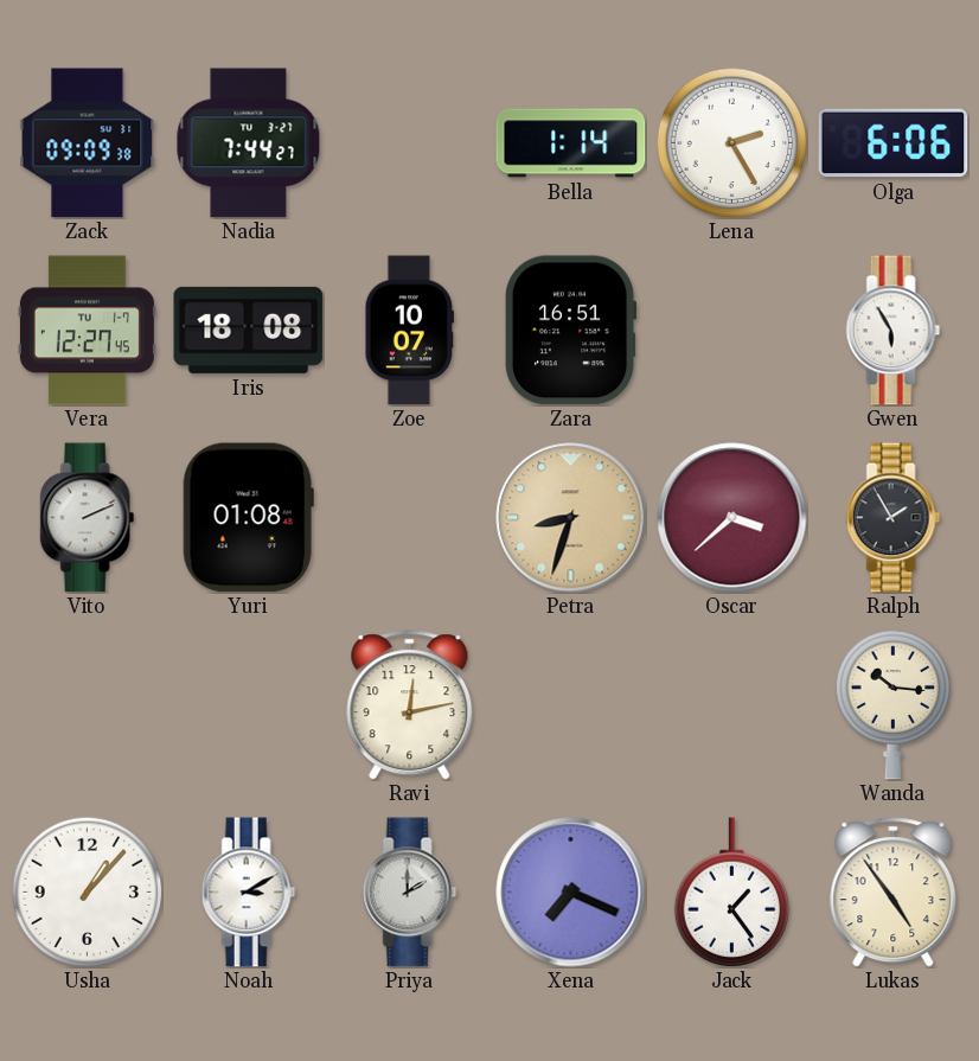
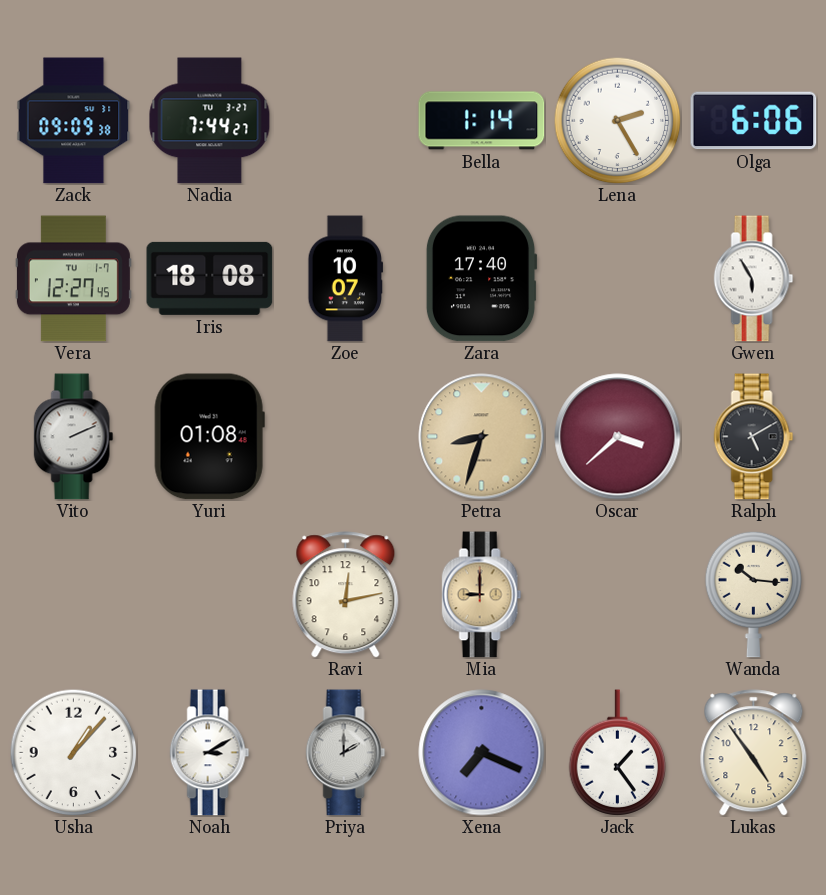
Zara: 16:51 -> 17:40 (481, 279)
Ralph: 1:55 -> 5:10 (754, 437)
Mia: none -> 9:00 (482, 595)
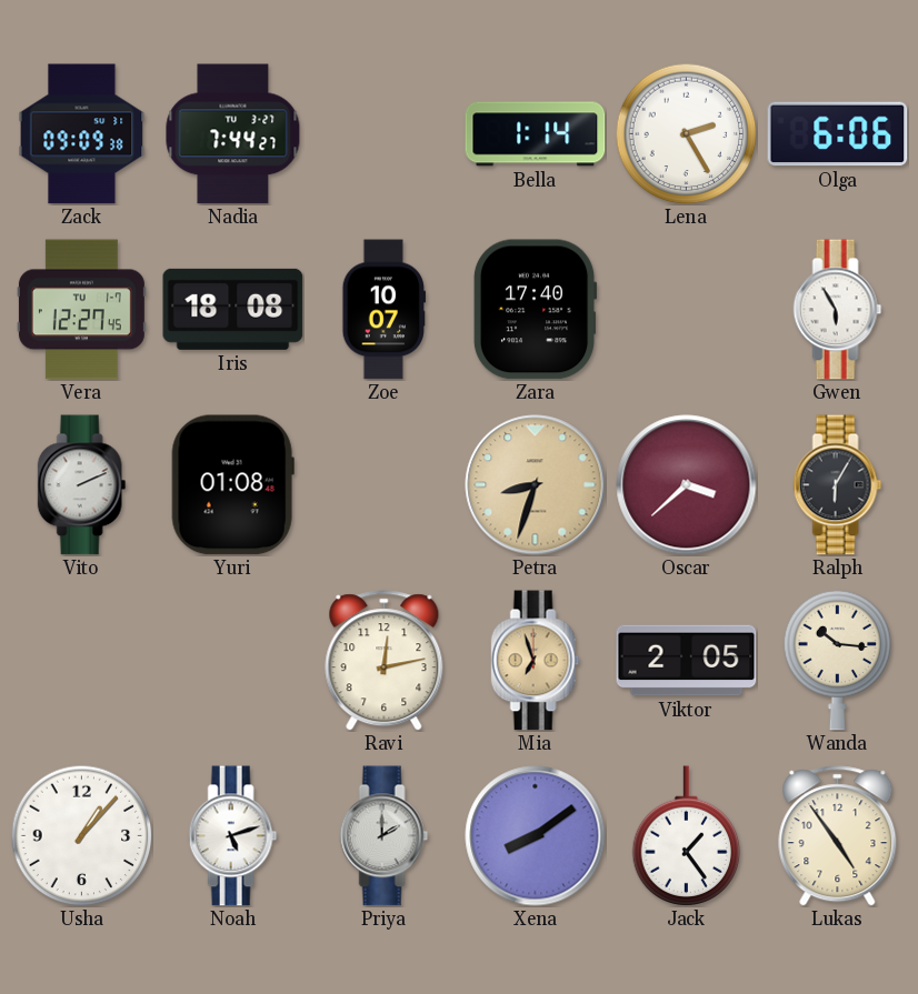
Ralph: 5:10 -> 6:05 (838, 485)
Mia: 9:00 -> 6:57 (536, 661)
Viktor: none -> 2:05 (687, 661)
Noah: 3:10 -> 5:12 (233, 836)
Xena: 7:19 -> 8:09 (536, 836)
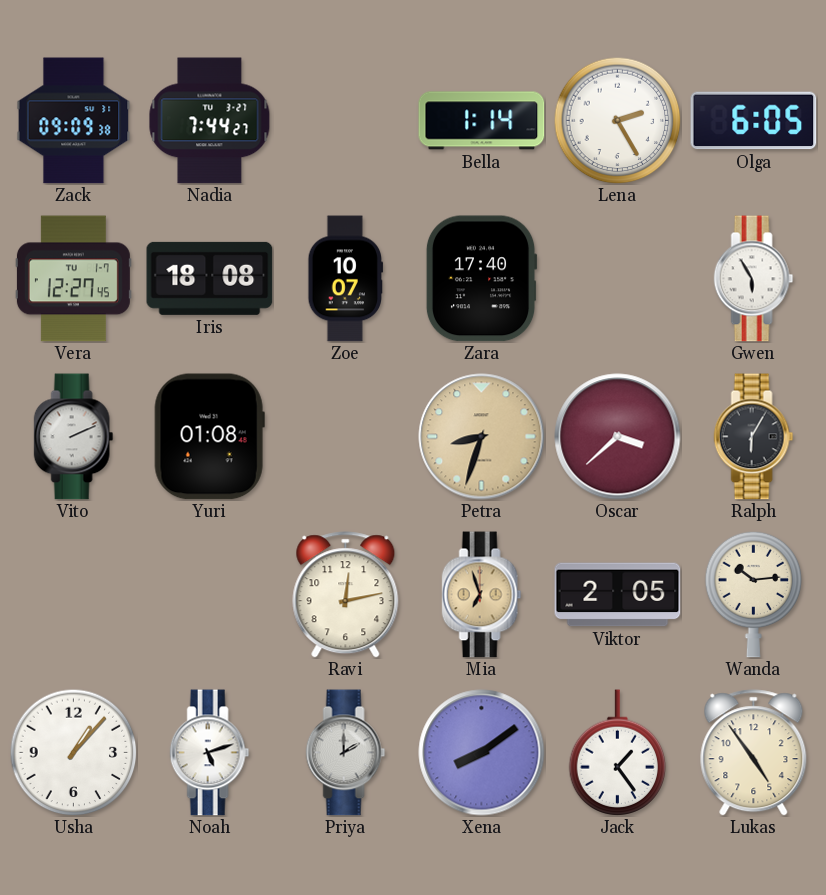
Olga: 6:06 -> 6:05 (754, 121)
Wanda: 10:16 -> 10:14 (754, 594)
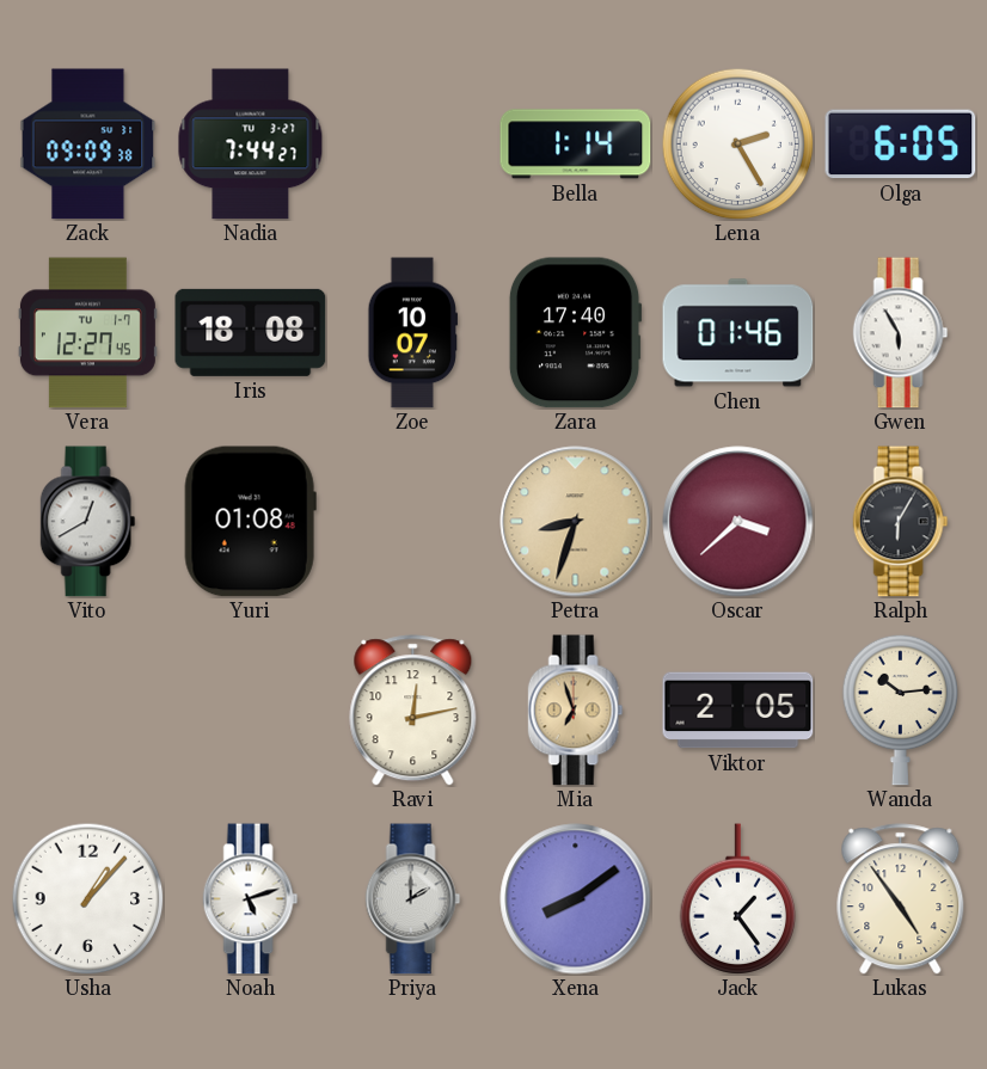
Chen: none -> 01:46 (738, 333)
Vito: 2:11 -> 12:40 (88, 522)
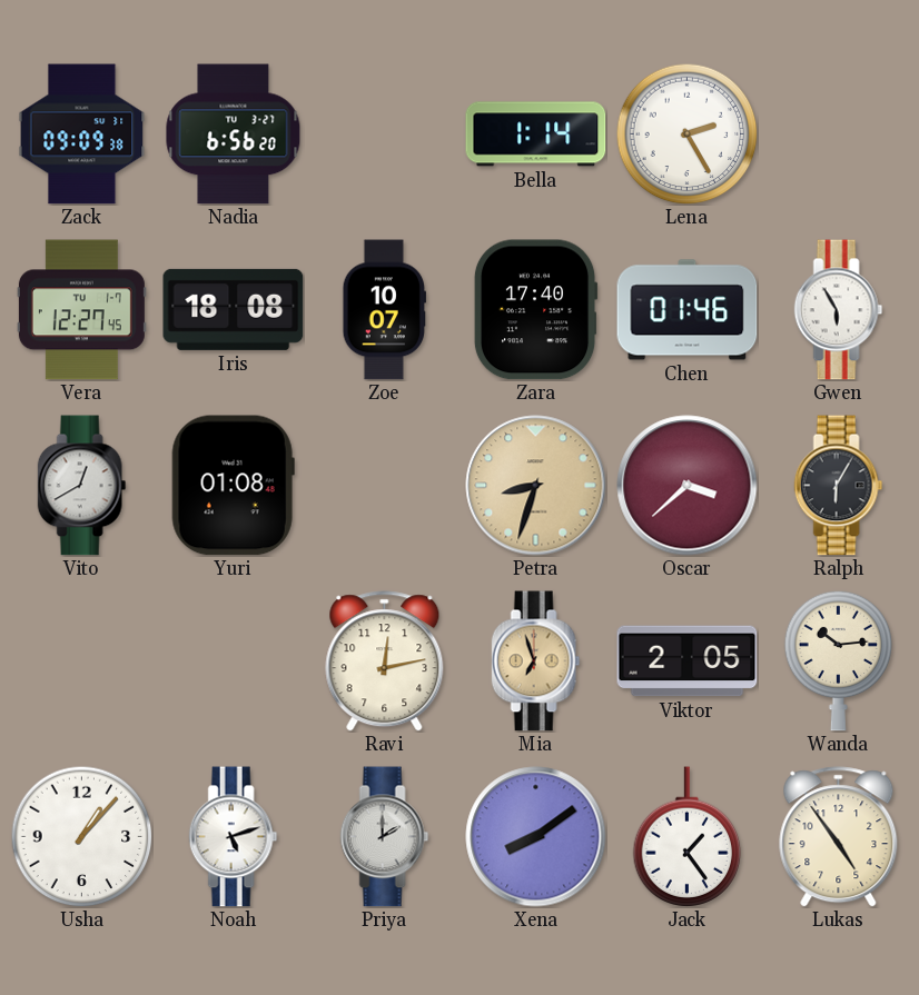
Nadia: 7:44 -> 6:56 (234, 135)
Olga: 6:05 -> none (901, 145)
